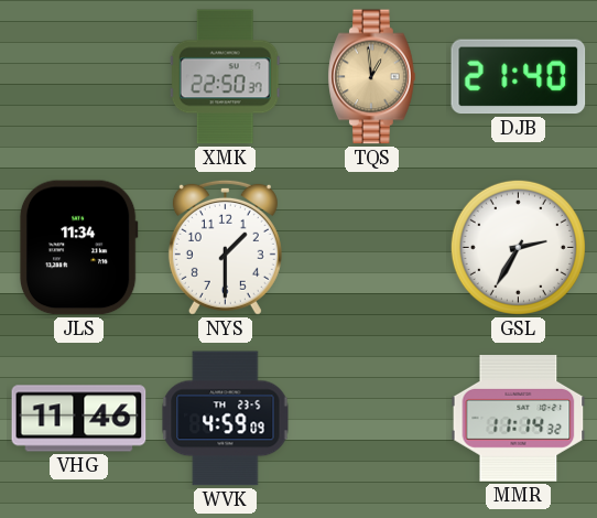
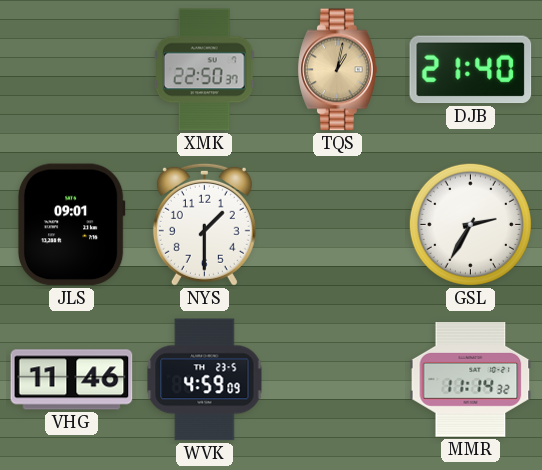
TQS: 12:59 -> 1:02 (338, 70)
JLS: 11:34 -> 09:01 (71, 225)
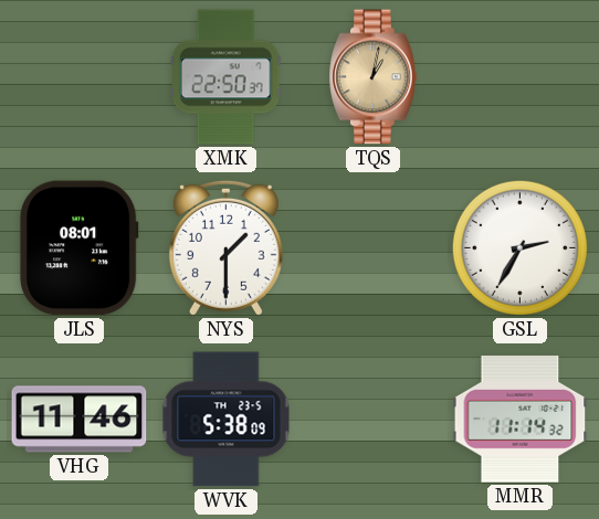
DJB: 21:40 -> none (471, 70)
JLS: 09:01 -> 08:01 (78, 248)
WVK: 4:59 -> 5:38 (227, 420)
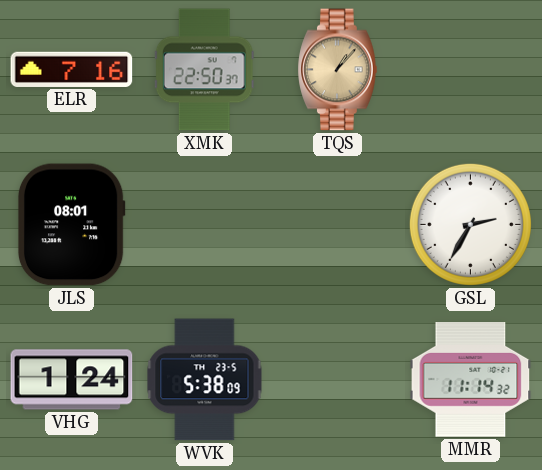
ELR: none -> 7:16 (72, 69)
TQS: 1:02 -> 1:07 (338, 70)
NYS: 1:30 -> none (225, 247)
VHG: 11:46 -> 1:24 (72, 380)
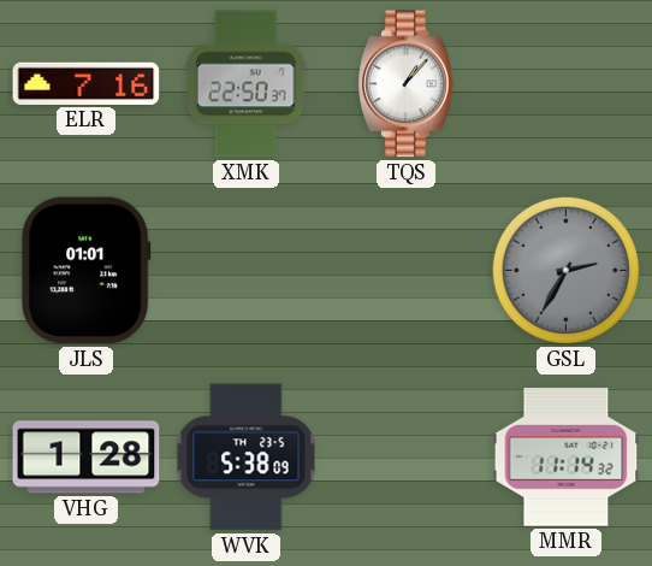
TQS dial: champagne -> white (407, 84)
JLS: 08:01 -> 01:01 (85, 271)
GSL dial: white -> grey (565, 270)
VHG: 1:24 -> 1:28 (87, 458)
